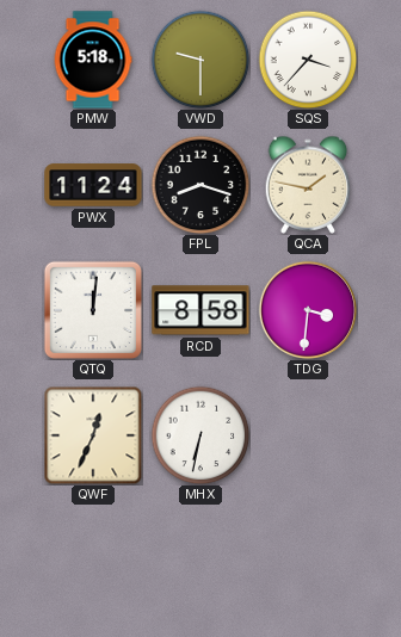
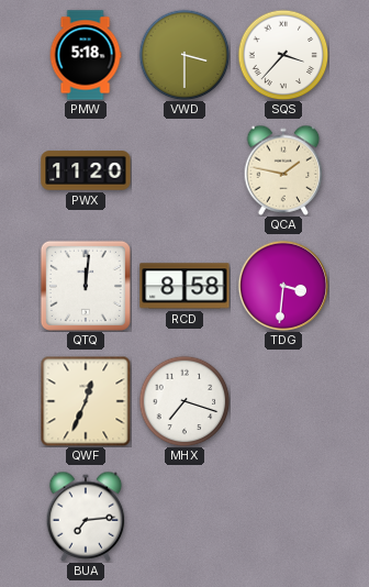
VWD: 9:30 -> 3:30 (185, 55)
PWX: 11:24 -> 11:20 (86, 170)
FPL: 8:18 -> none (200, 185)
MHX: 6:32 -> 7:18 (185, 401)
BUA: none -> 7:14 (86, 517)
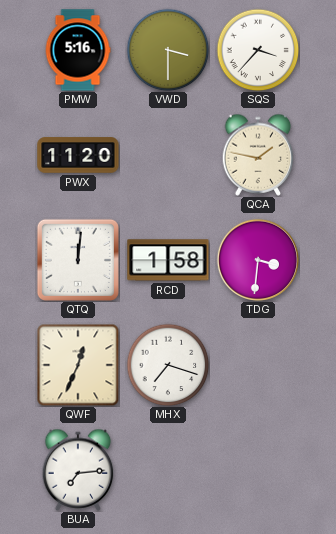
PMW: 5:18 -> 5:16 (78, 50)
RCD: 8:58 -> 1:58 (168, 260)
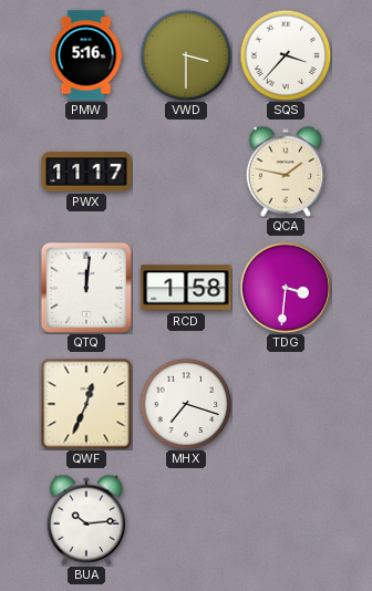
PWX: 11:20 -> 11:17 (86, 172)
BUA: 7:14 -> 10:14 (86, 520)
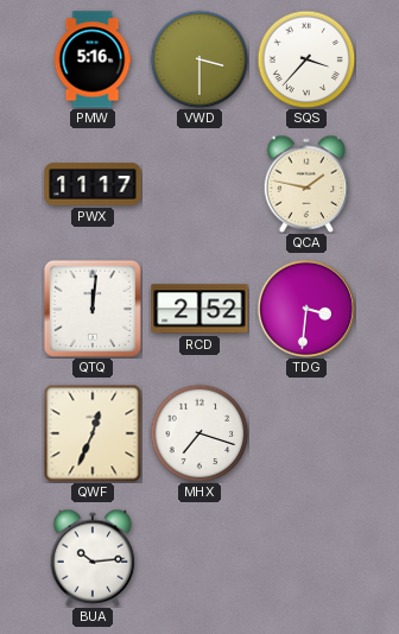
RCD: 1:58 -> 2:52 (199, 309)
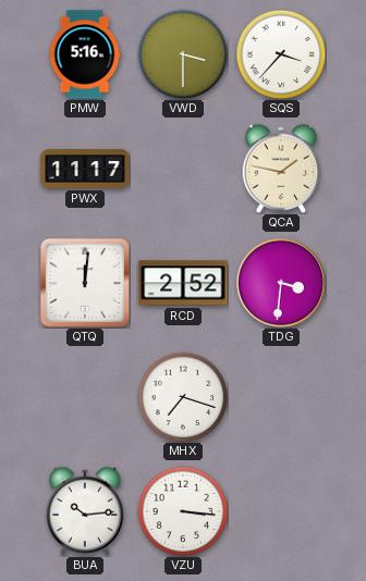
QWF: 12:34 -> none (93, 433)
VZU: none -> 3:16 (183, 511)
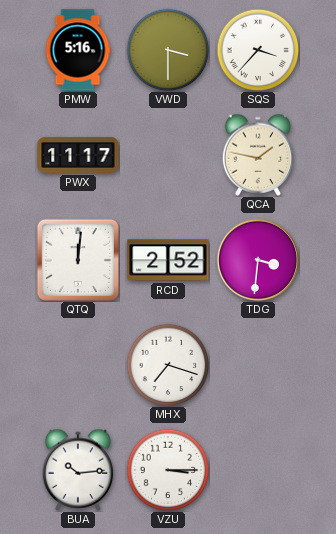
VZU: 3:16 -> 3:15 (168, 470)
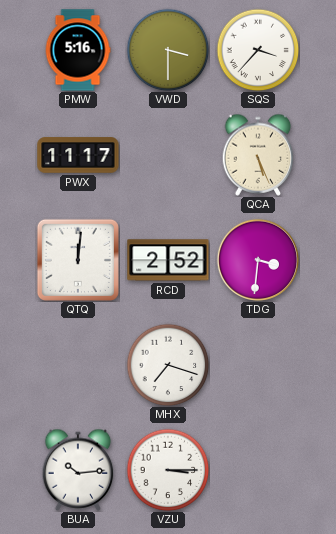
QCA: 1:47 -> 5:26 (258, 155)
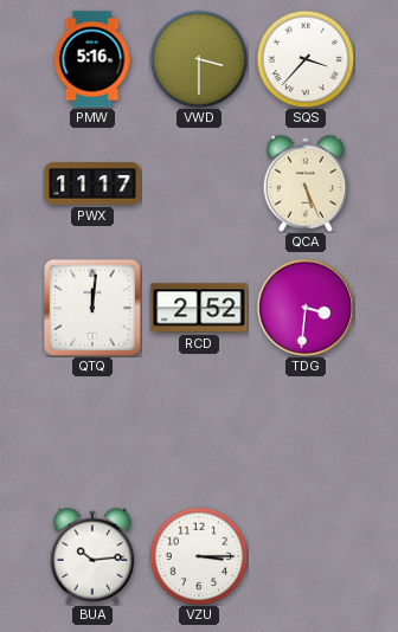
MHX: 7:18 -> none (168, 365)
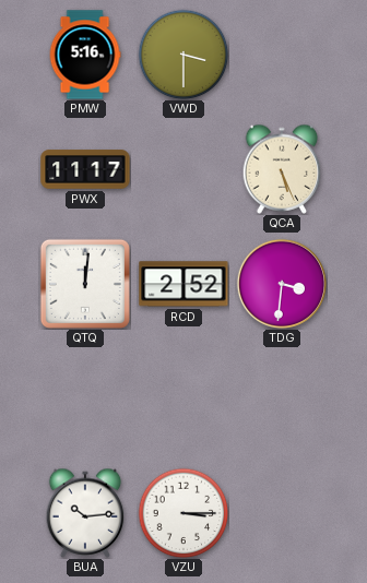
SQS: 3:37 -> none (306, 59)
